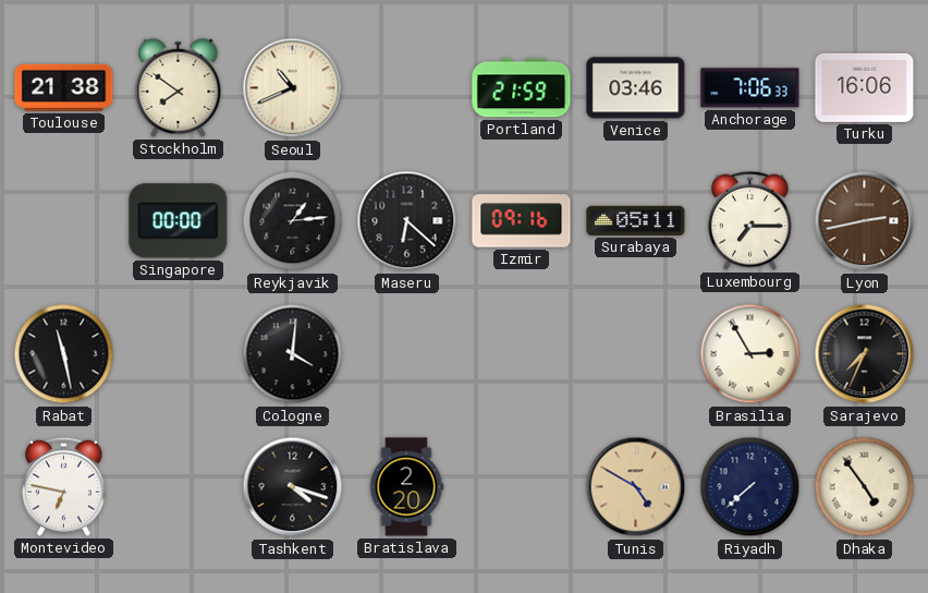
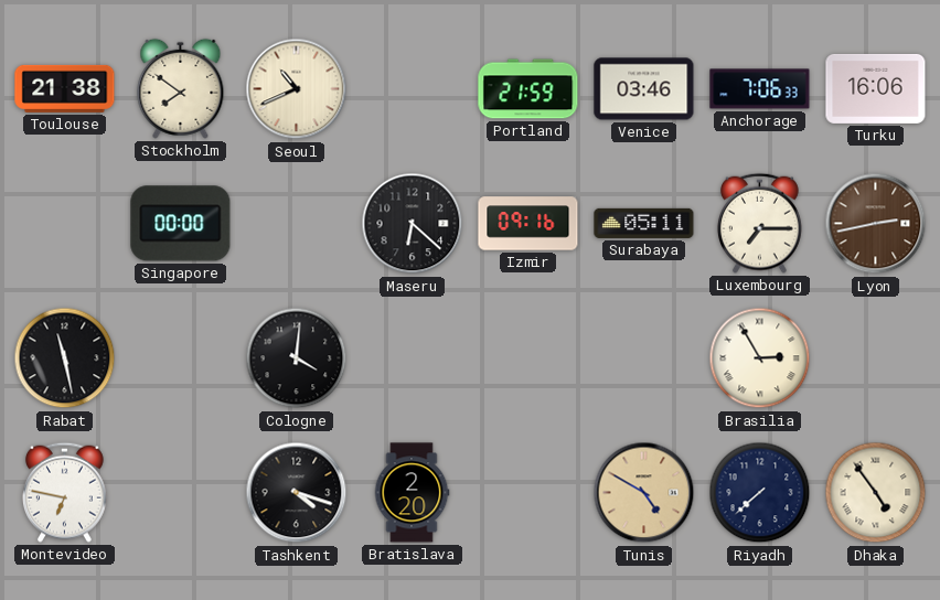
Reykjavik: 1:14 -> none (293, 221)
Sarajevo: 7:34 -> none (865, 354)
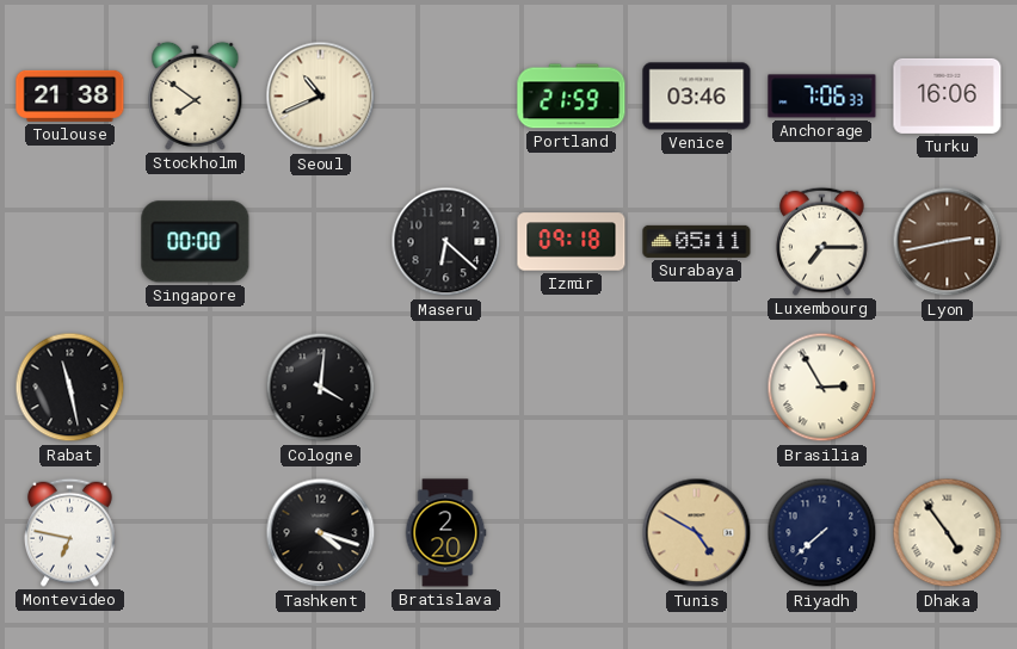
Izmir: 09:16 -> 09:18 (572, 242)
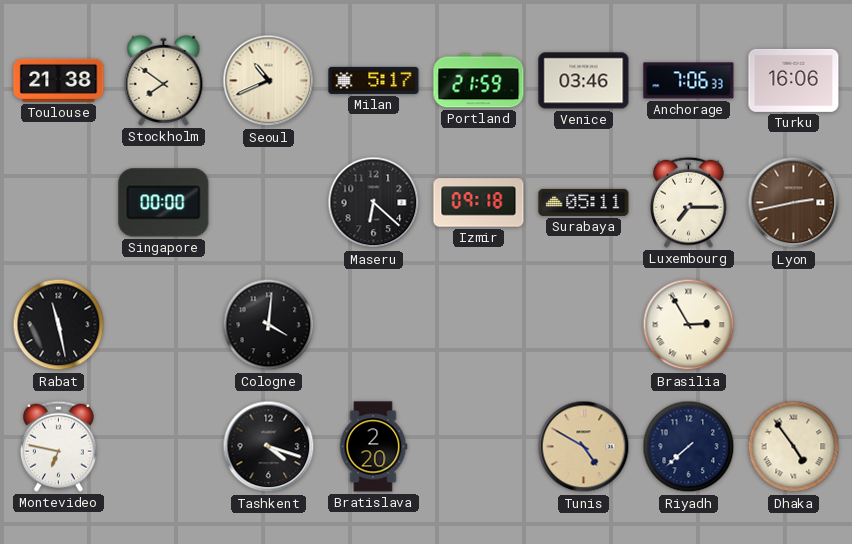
Milan: none -> 5:17 (374, 80)
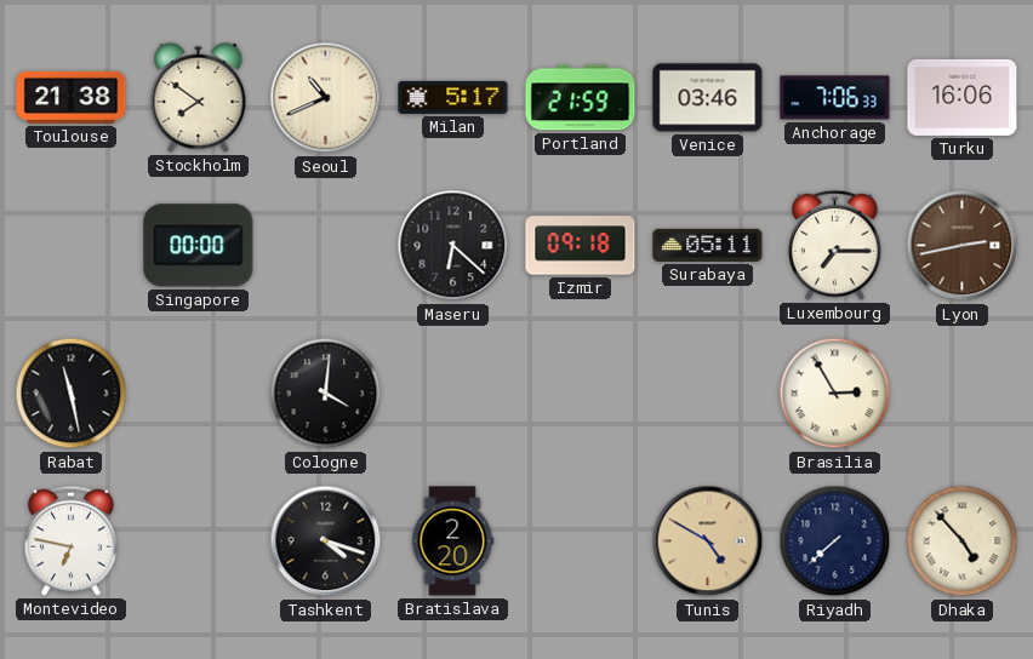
Dhaka: 4:54 -> 4:53 (963, 541)
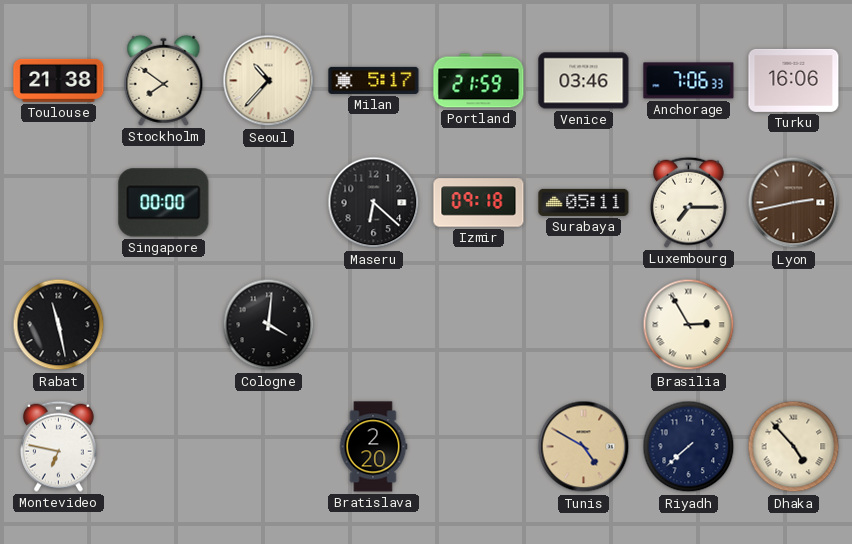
Seoul: 10:41 -> 10:37 (269, 81)
Tashkent: 4:18 -> none (326, 541)
